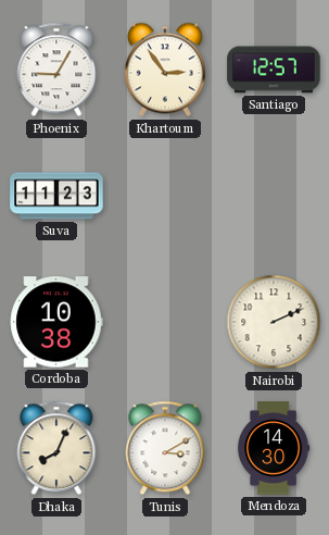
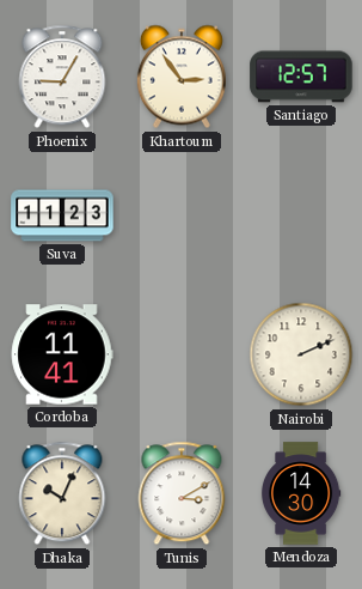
Cordoba: 10:38 -> 11:41 (62, 354)
Dhaka: 8:04 -> 10:04 (62, 493)
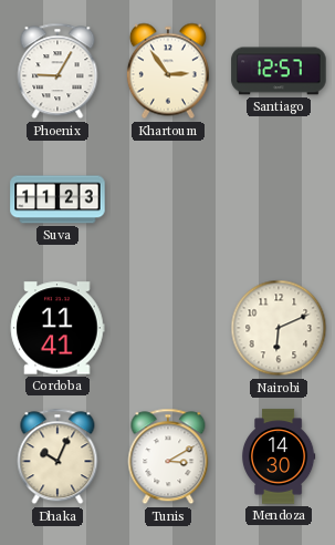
Nairobi: 2:11 -> 6:11 (279, 328)
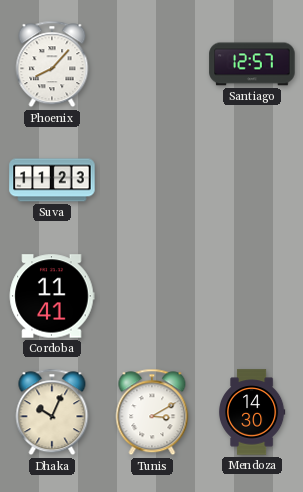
Phoenix: 9:05 -> 8:07 (52, 64)
Khartoum: 2:54 -> none (168, 71)
Nairobi: 6:11 -> none (279, 328)
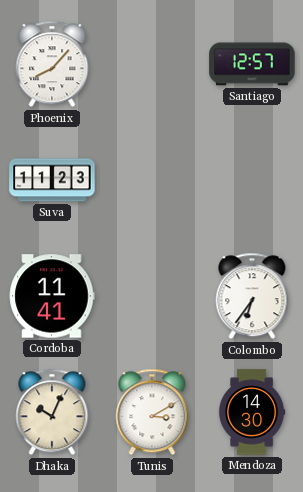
Colombo: none -> 6:36 (252, 296)
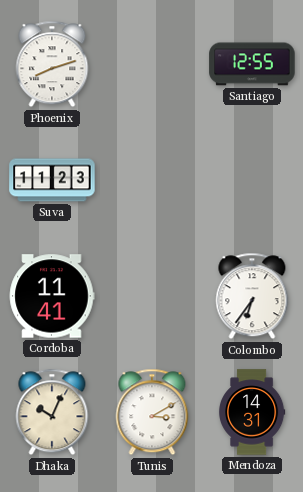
Phoenix: 8:07 -> 8:12 (52, 64)
Santiago: 12:57 -> 12:55 (252, 64)
Mendoza: 14:30 -> 14:31 (252, 412)
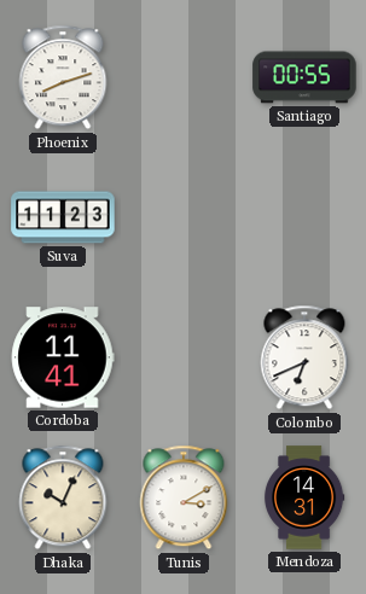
Santiago: 12:55 -> 00:55 (304, 77)
Colombo: 6:36 -> 6:41 (304, 357)
